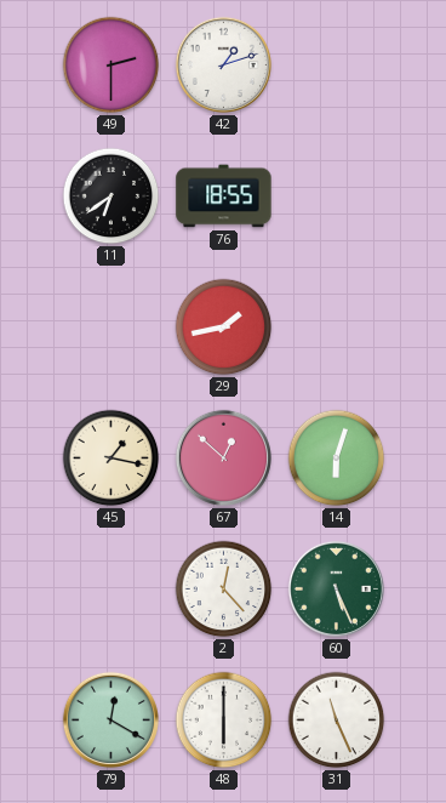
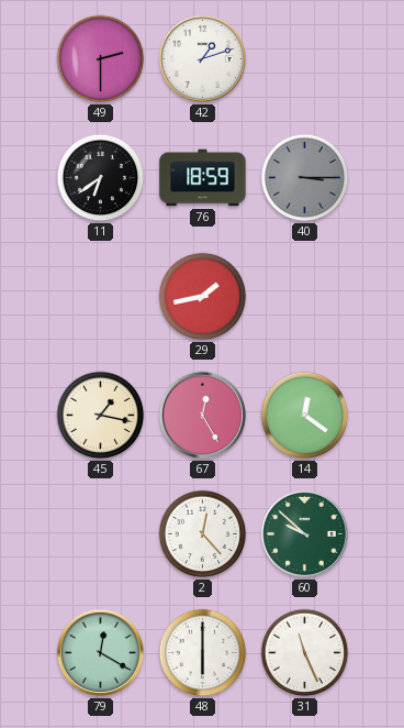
76: 18:55 -> 18:59 (203, 178)
40: none -> 3:15 (305, 178)
67: 12:52 -> 12:25 (202, 415)
14: 6:03 -> 12:21 (305, 416)
60: 5:26 -> 9:52 (304, 533)
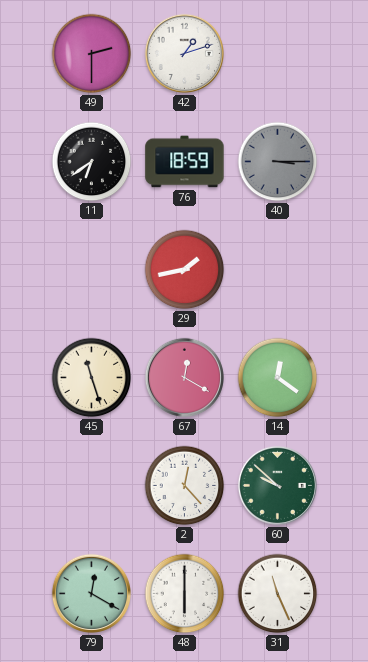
45: 1:17 -> 11:27 (92, 378)
67: 12:25 -> 12:20 (184, 377)
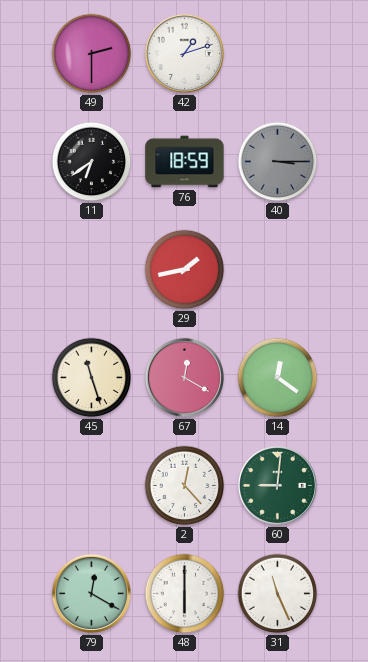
60: 9:52 -> 9:01 (277, 485)
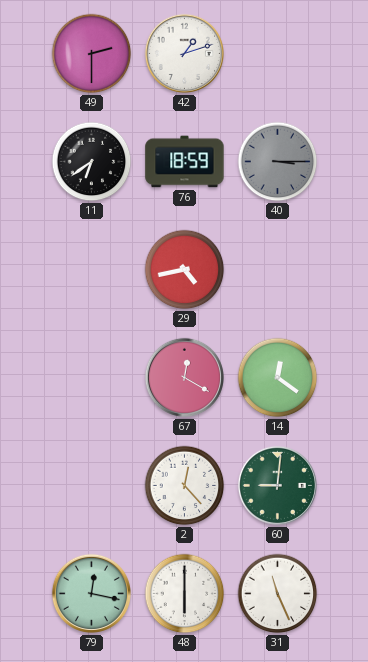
29: 1:43 -> 4:43 (185, 270)
45: 11:27 -> none (92, 378)
79: 12:20 -> 12:17 (91, 593)
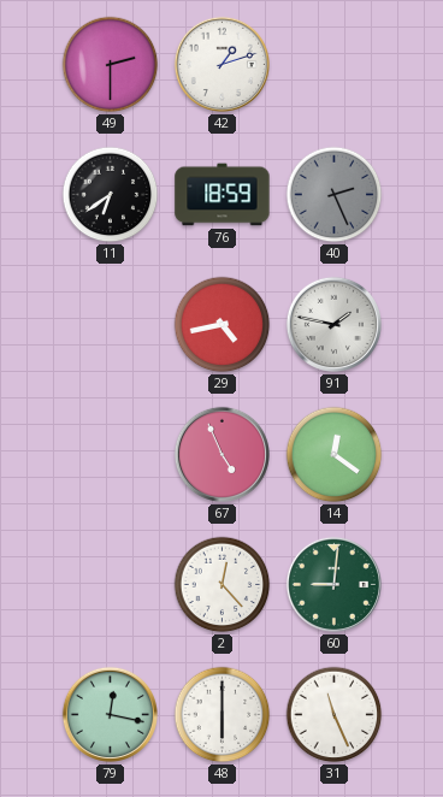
40: 3:15 -> 2:26 (335, 195)
91: none -> 1:47 (333, 324)
67: 12:20 -> 4:56 (221, 454)
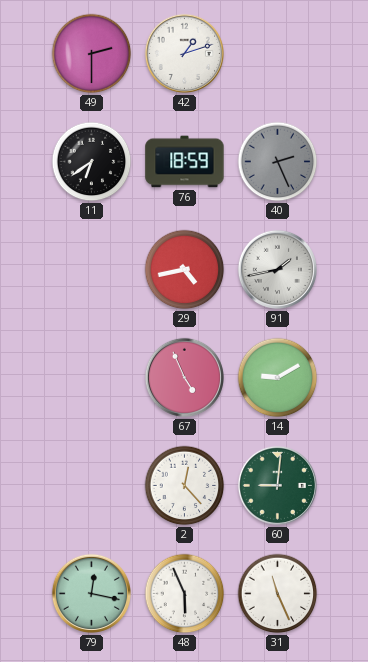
91: 1:47 -> 1:43 (277, 269)
14: 12:21 -> 9:10 (278, 378)
48: 6:00 -> 5:56 (185, 594)
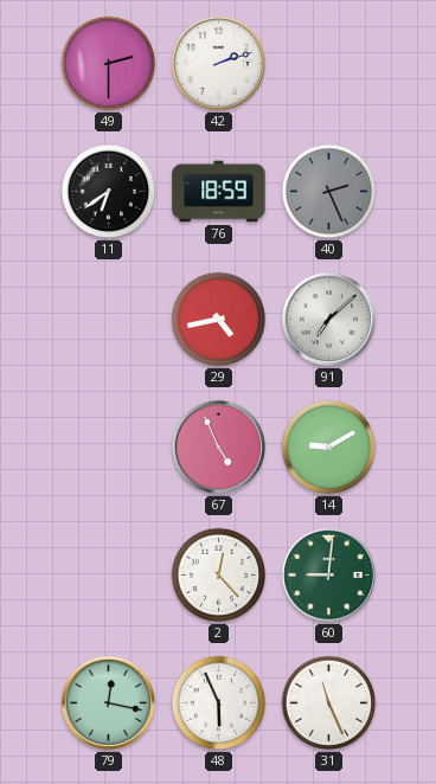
42: 1:12 -> 2:12 (218, 63)
91: 1:43 -> 7:08 (328, 319)
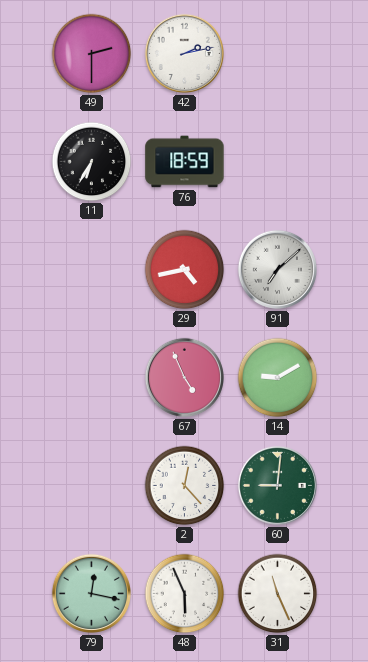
42: 2:12 -> 2:13 (184, 53)
11: 6:39 -> 6:35 (92, 162)
40: 2:26 -> none (329, 192)
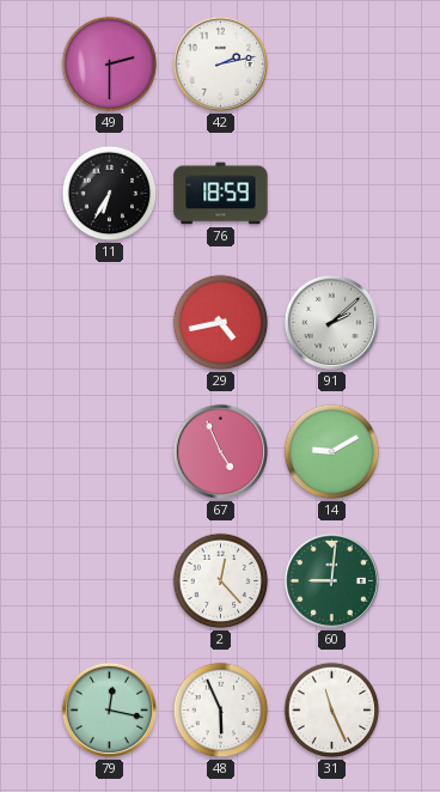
91: 7:08 -> 2:08 (331, 322)
